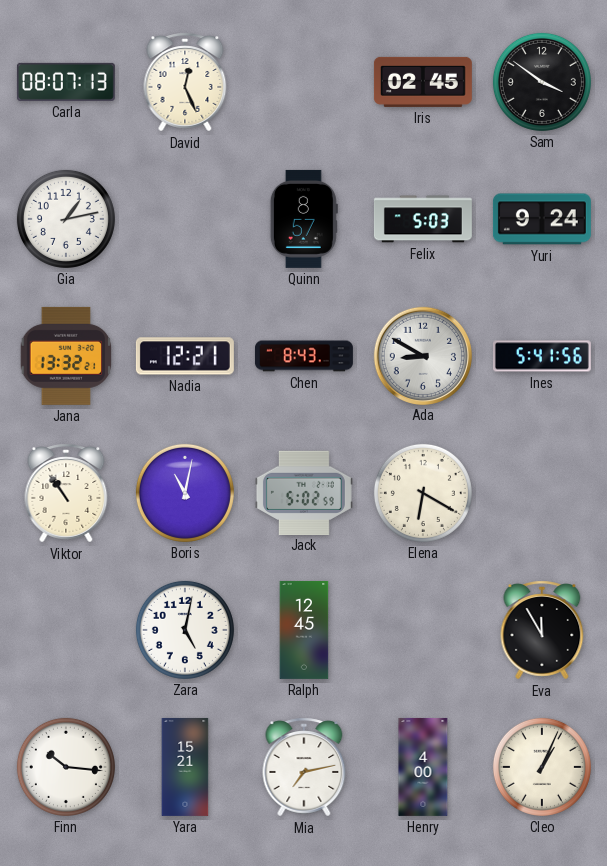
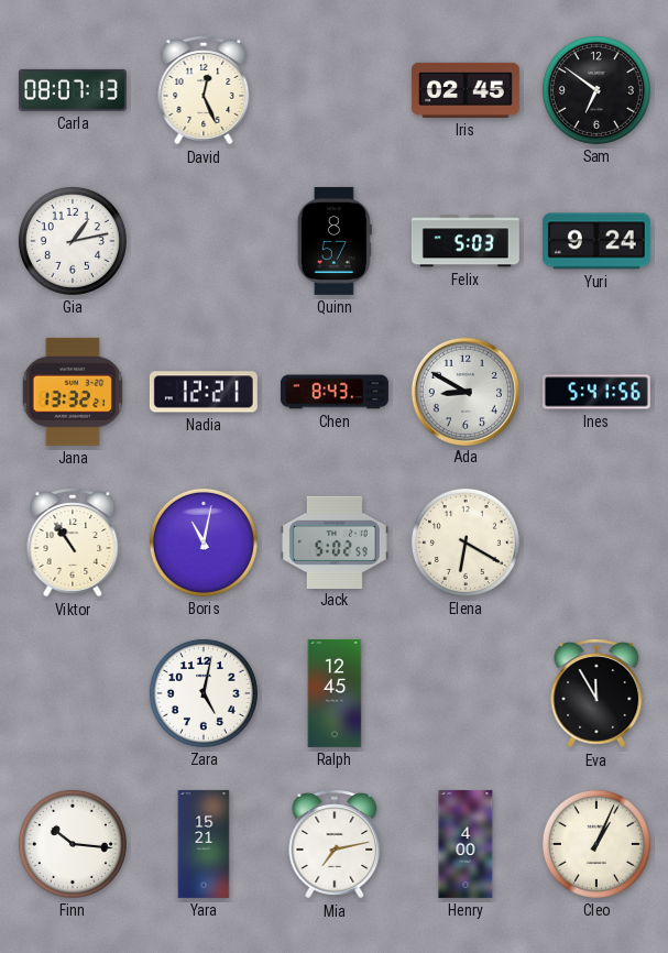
Sam: 3:51 -> 6:51 (596, 90)
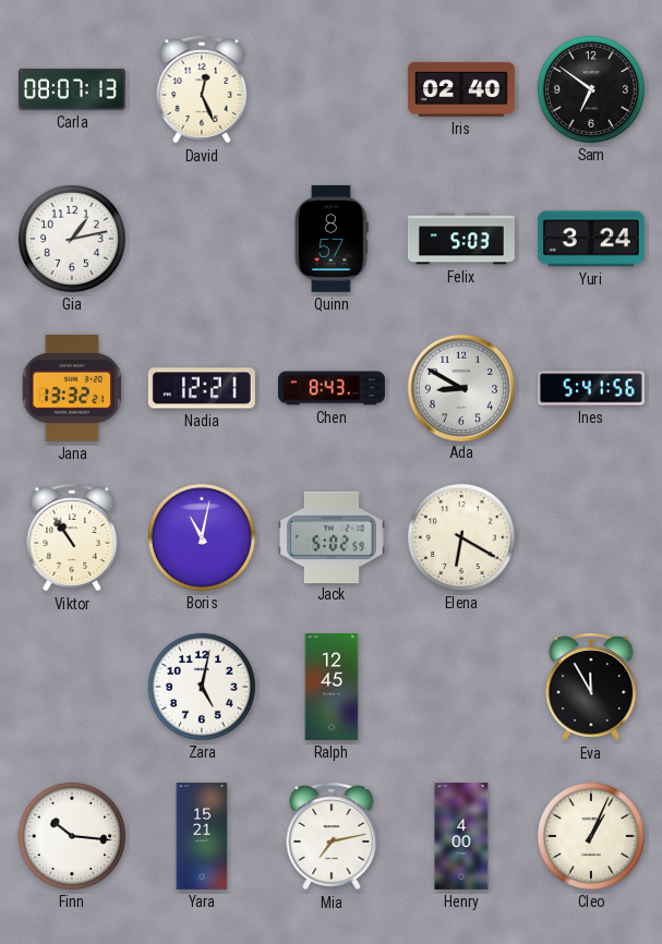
Iris: 02:45 -> 02:40 (461, 89)
Yuri: 9:24 -> 3:24 (591, 239)
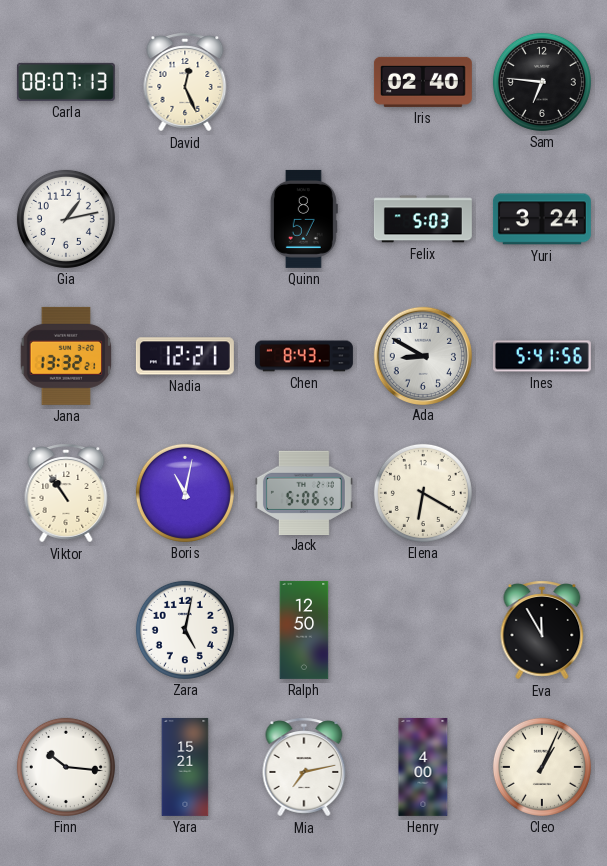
Sam: 6:51 -> 6:46 (542, 82)
Jack: 5:02 -> 5:06 (304, 492)
Ralph: 12:45 -> 12:50 (304, 630)
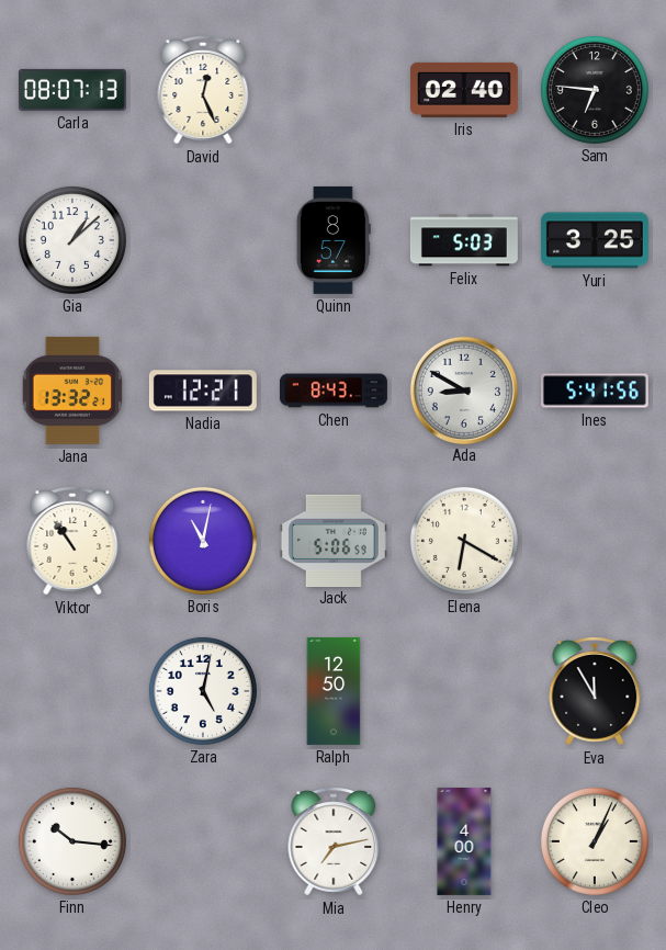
Gia: 1:13 -> 1:08 (72, 240)
Yuri: 3:24 -> 3:25 (595, 240)
Yara: 15:21 -> none (185, 767)
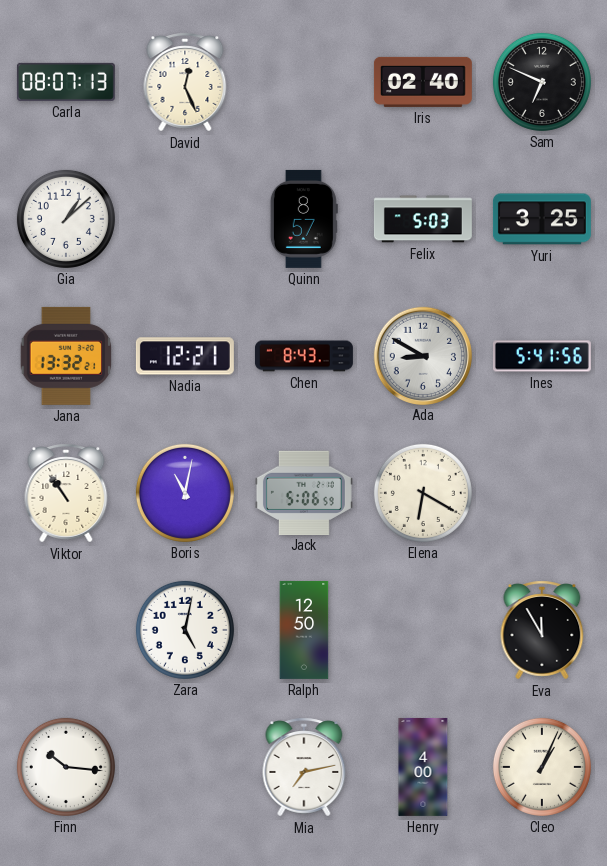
Sam: 6:46 -> 6:49 (542, 82)
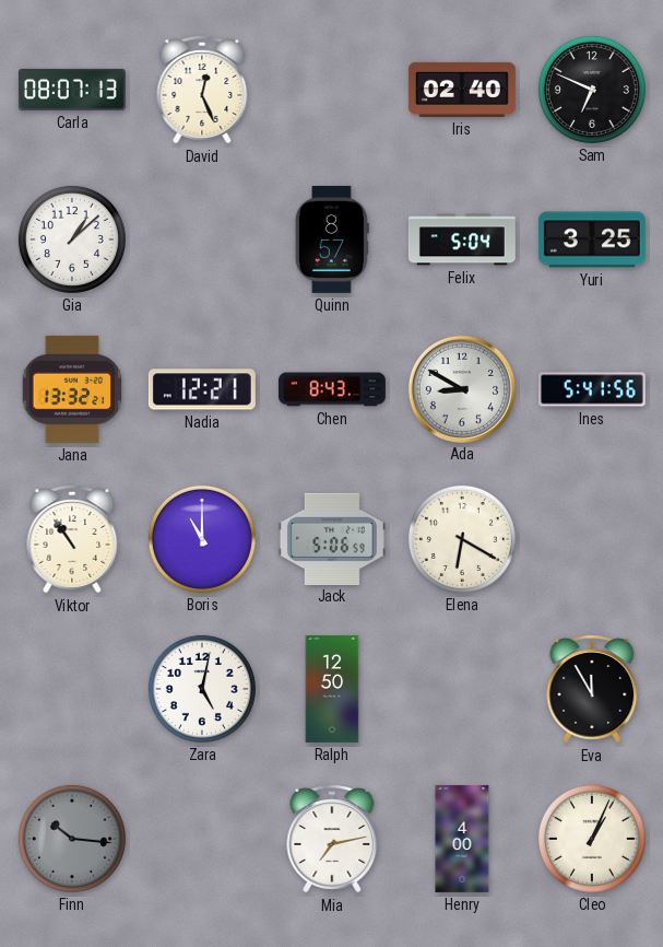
Felix: 5:03 -> 5:04 (462, 239)
Boris: 11:02 -> 11:00 (202, 539)
Finn dial: white -> grey (72, 839)
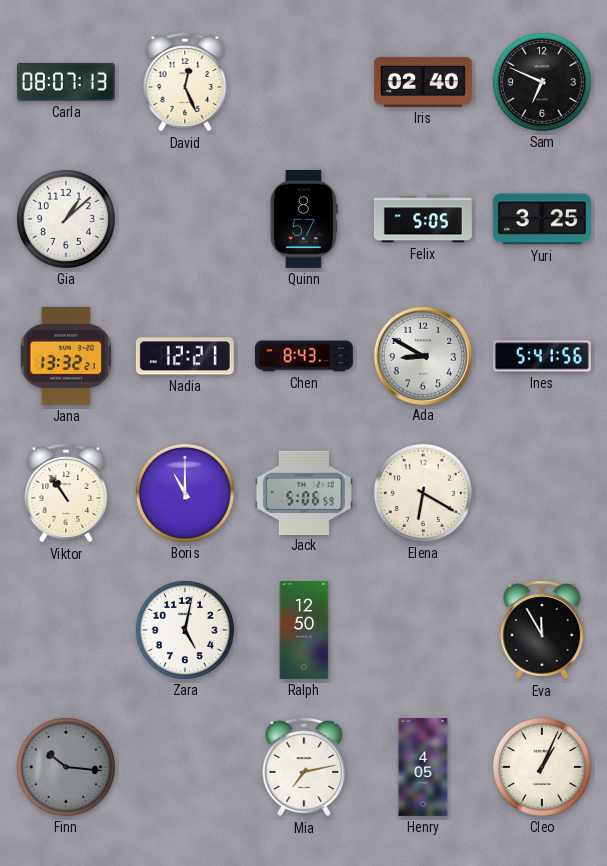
Felix: 5:04 -> 5:05 (423, 219)
Henry: 4:00 -> 4:05 (423, 767)
